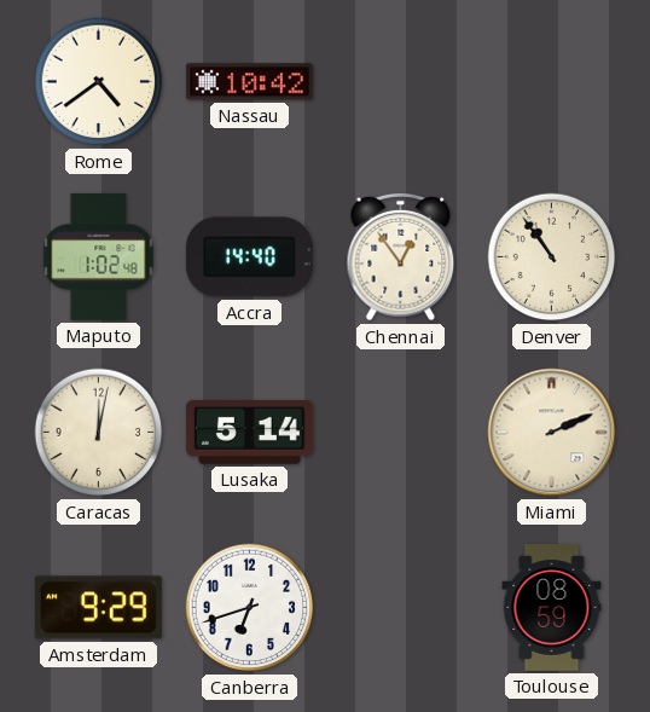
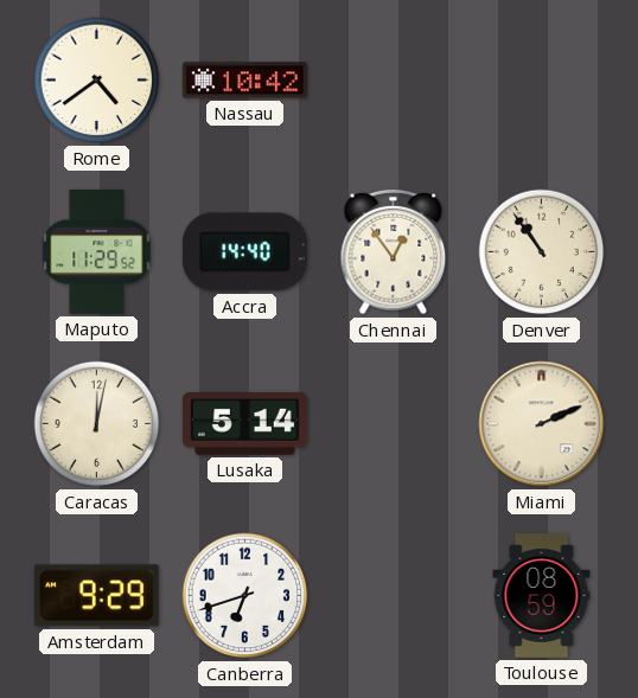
Maputo: 1:02 -> 11:29 (97, 251)
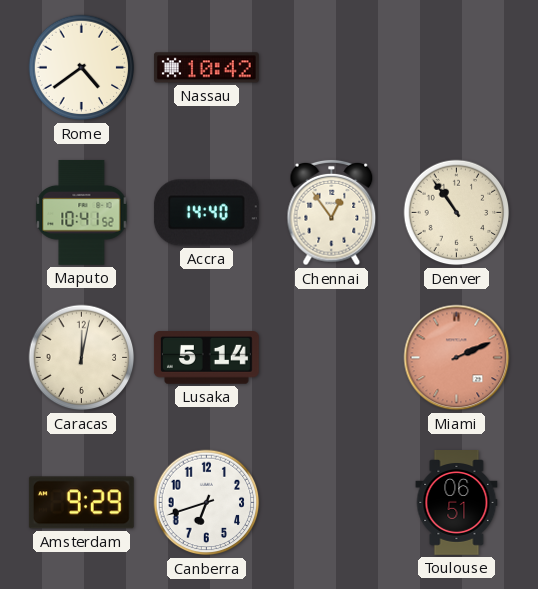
Maputo: 11:29 -> 10:41 (82, 212)
Miami dial: cream -> salmon (457, 358)
Toulouse: 08:59 -> 06:51 (457, 503)
